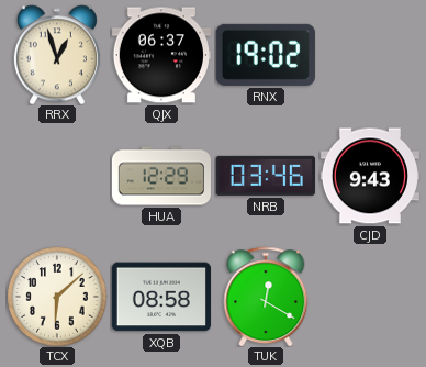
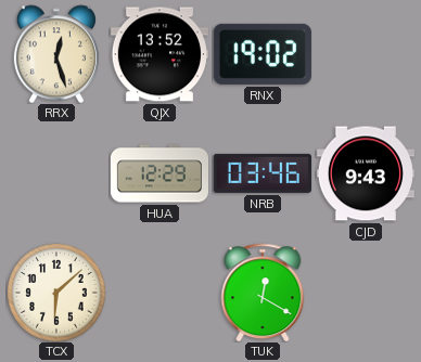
RRX: 12:57 -> 12:27 (56, 54)
QJX: 06:37 -> 13:52 (160, 54)
XQB: 08:58 -> none (161, 297)
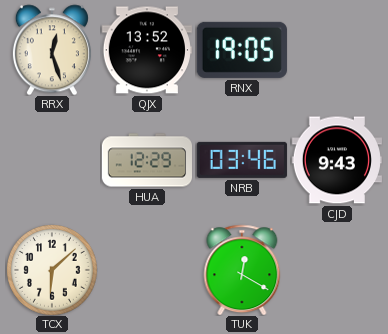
RNX: 19:02 -> 19:05 (242, 50)
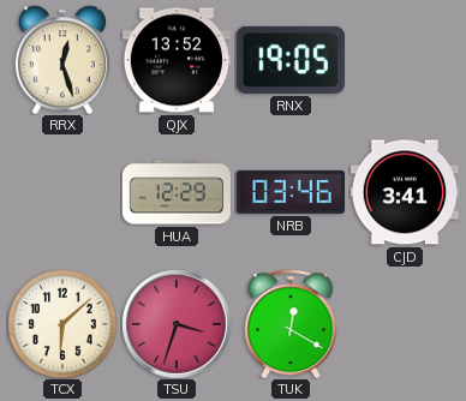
CJD: 9:43 -> 3:41 (405, 192)
TSU: none -> 3:33 (177, 324)
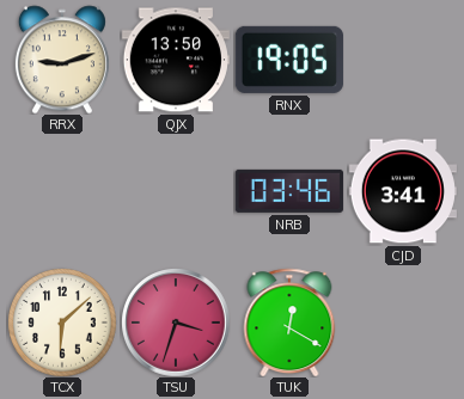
RRX: 12:27 -> 9:12 (62, 60)
QJX: 13:52 -> 13:50 (176, 60)
HUA: 12:29 -> none (175, 192)
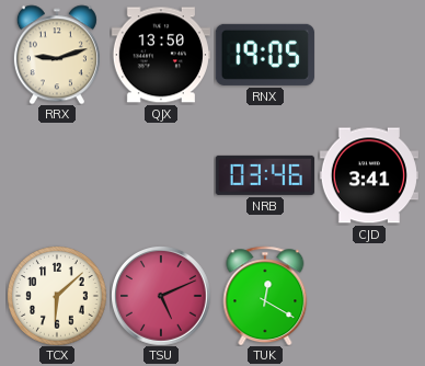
TSU: 3:33 -> 5:11 (161, 296)
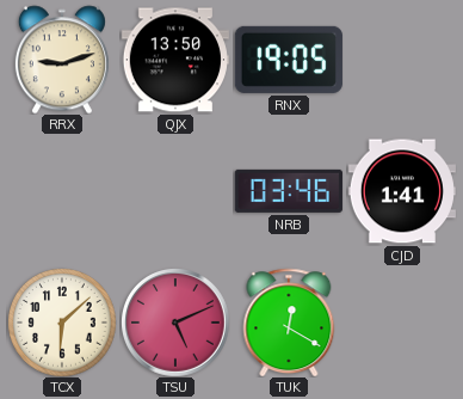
CJD: 3:41 -> 1:41 (402, 191)
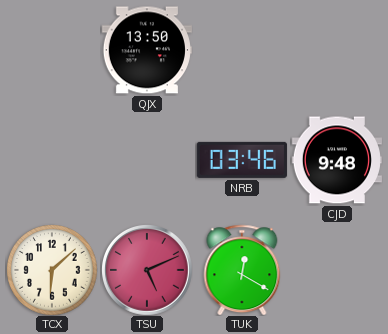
RRX: 9:12 -> none (62, 60)
RNX: 19:05 -> none (289, 60)
CJD: 1:41 -> 9:48 (337, 160)
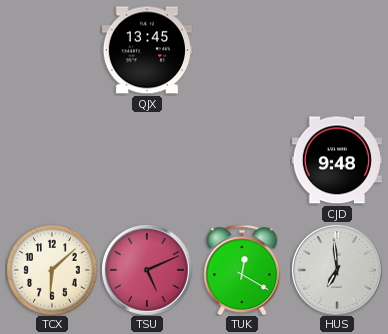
QJX: 13:50 -> 13:45 (147, 50)
NRB: 03:46 -> none (242, 160)
HUS: none -> 6:59 (337, 270)
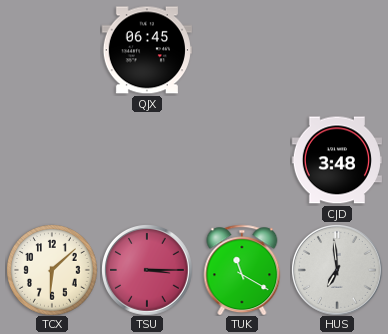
QJX: 13:45 -> 06:45 (147, 50)
CJD: 9:48 -> 3:48 (337, 160)
TSU: 5:11 -> 3:15 (147, 270)
TUK: 12:20 -> 11:20 (242, 270)
